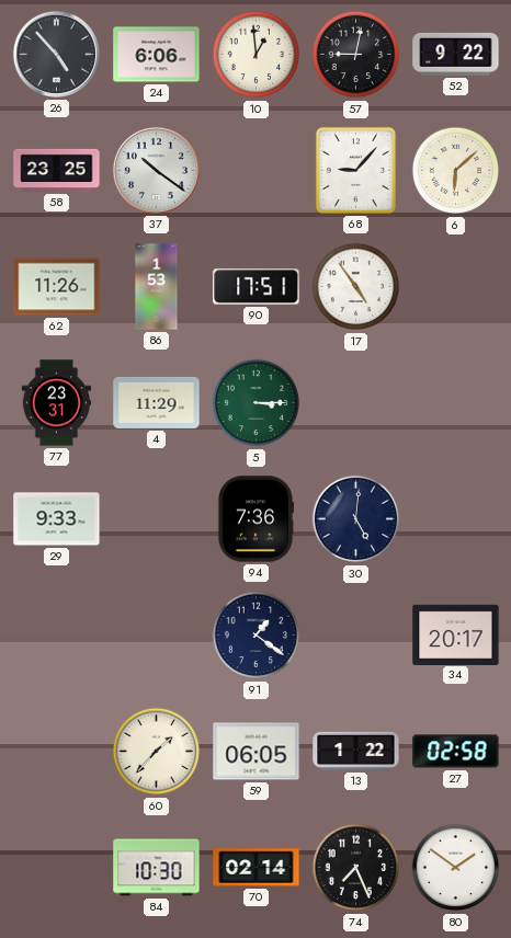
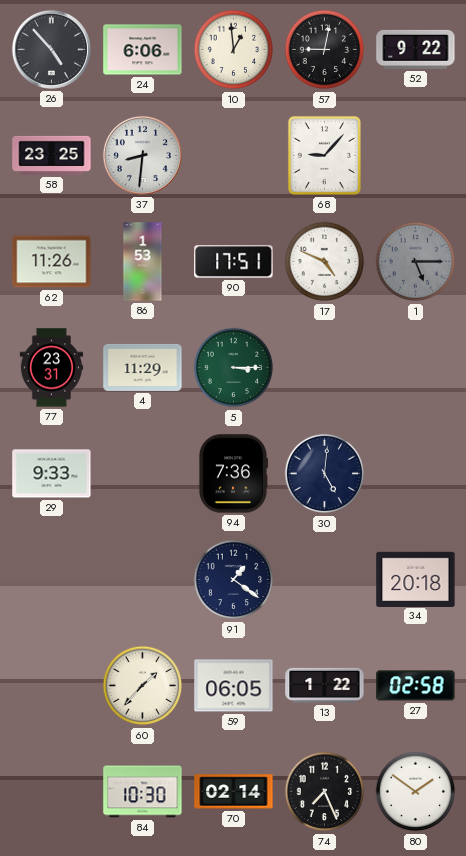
37: 10:21 -> 8:31 (142, 155)
6: 6:08 -> none (456, 171)
17: 4:54 -> 4:49 (325, 262)
1: none -> 5:15 (416, 262)
34: 20:17 -> 20:18 (416, 579)
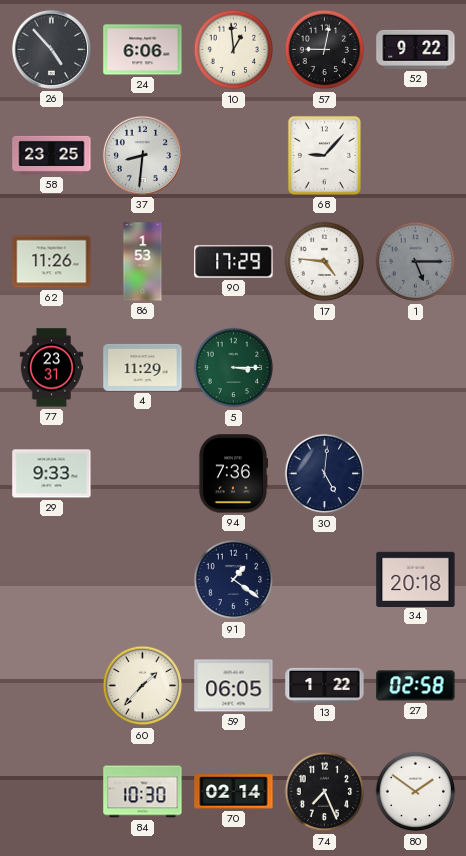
90: 17:51 -> 17:29 (234, 262)
17: 4:49 -> 4:46 (325, 262)
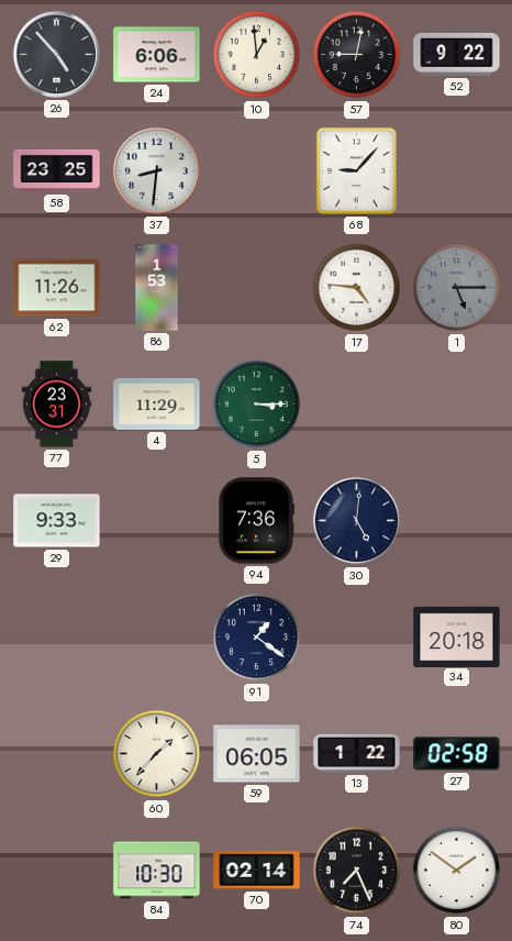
90: 17:29 -> none (234, 262)
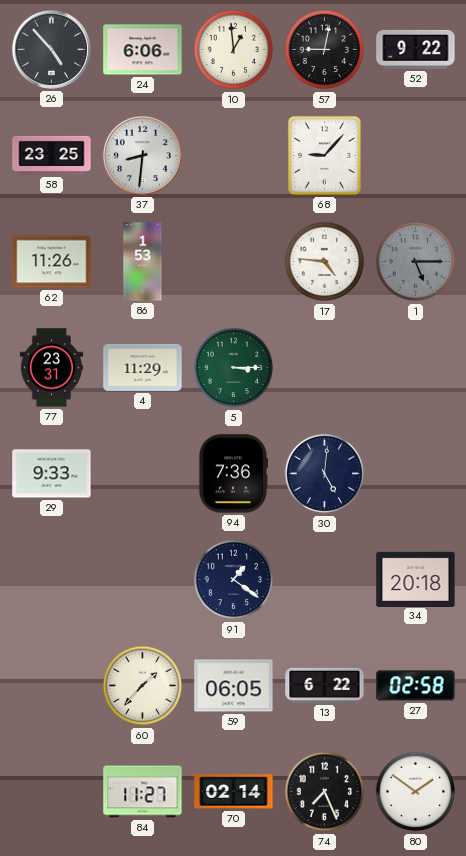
13: 1:22 -> 6:22 (325, 685)
84: 10:30 -> 11:27 (143, 792)
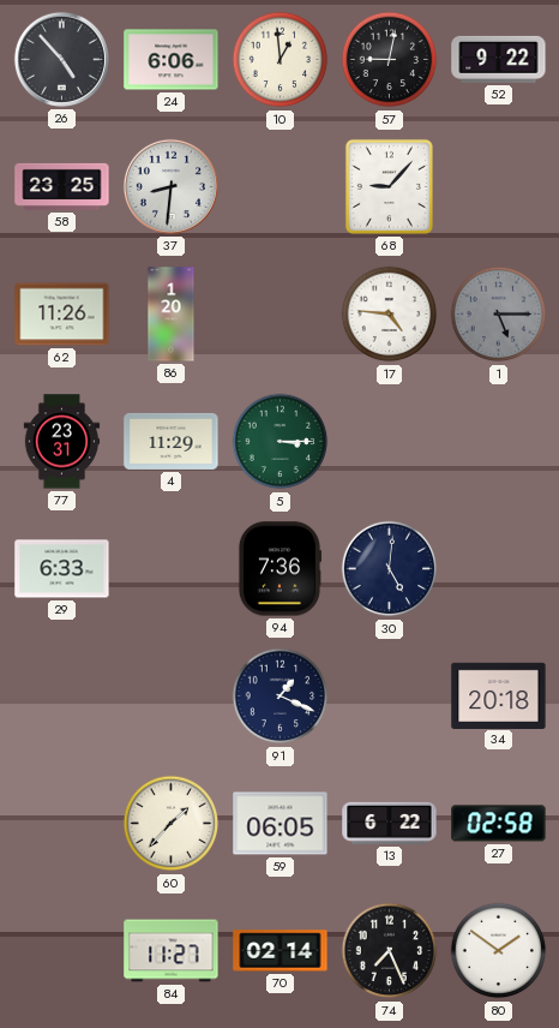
86: 1:53 -> 1:20 (172, 315)
29: 9:33 -> 6:33 (62, 569)
91: 1:21 -> 1:19 (281, 697)
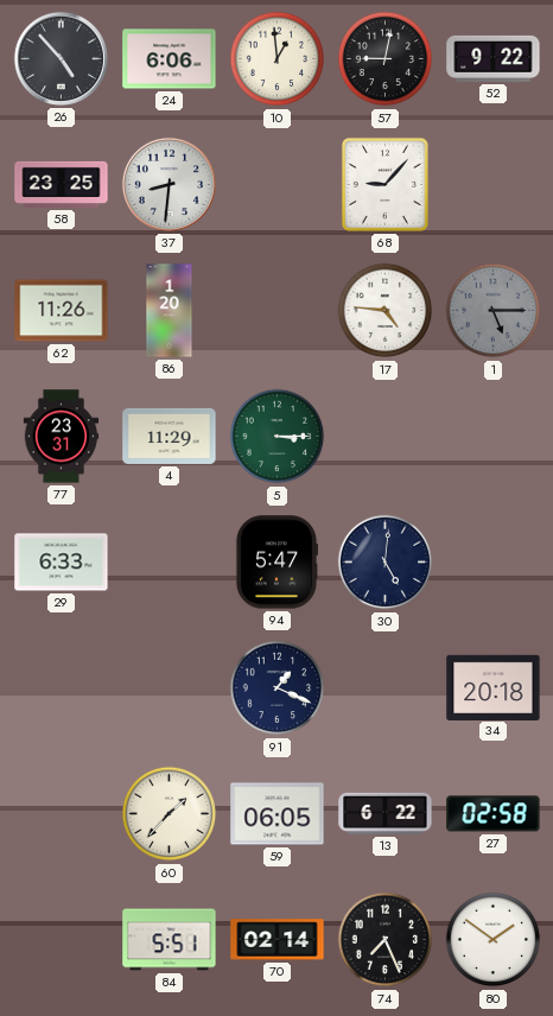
94: 7:36 -> 5:47 (276, 563)
84: 11:27 -> 5:51 (170, 940)
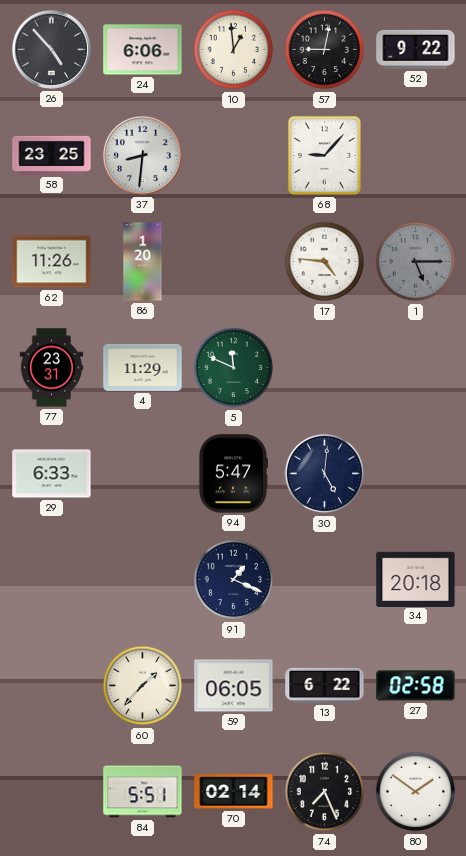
5: 3:15 -> 11:49 (234, 368)
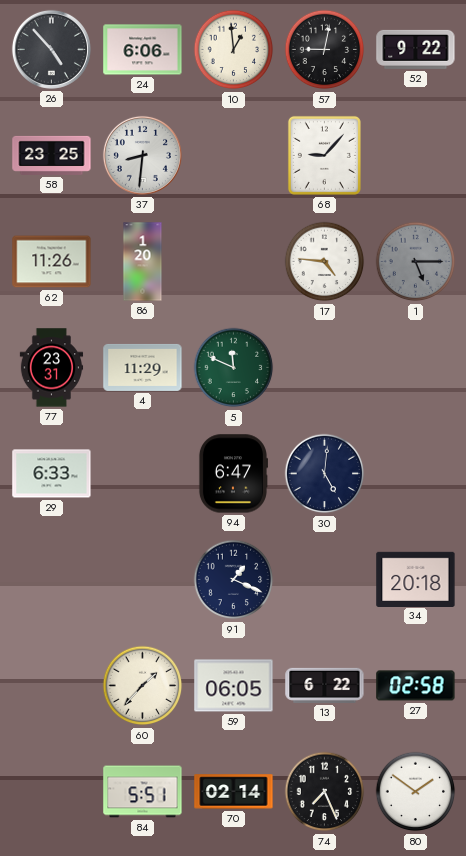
94: 5:47 -> 6:47 (233, 474)
